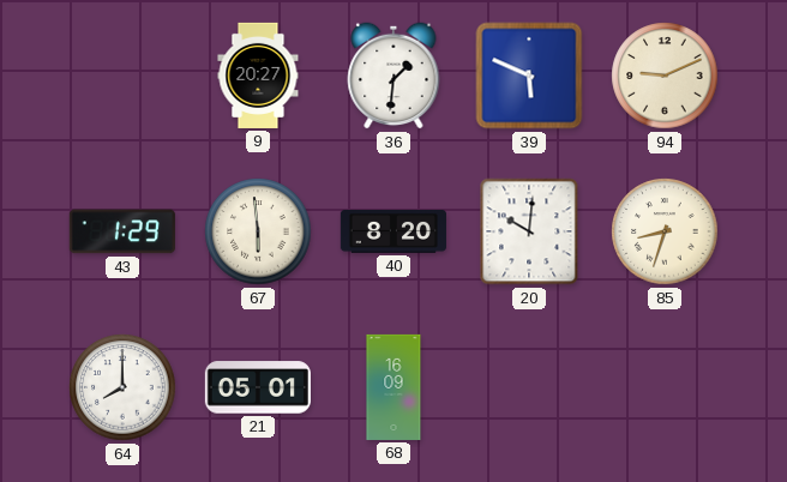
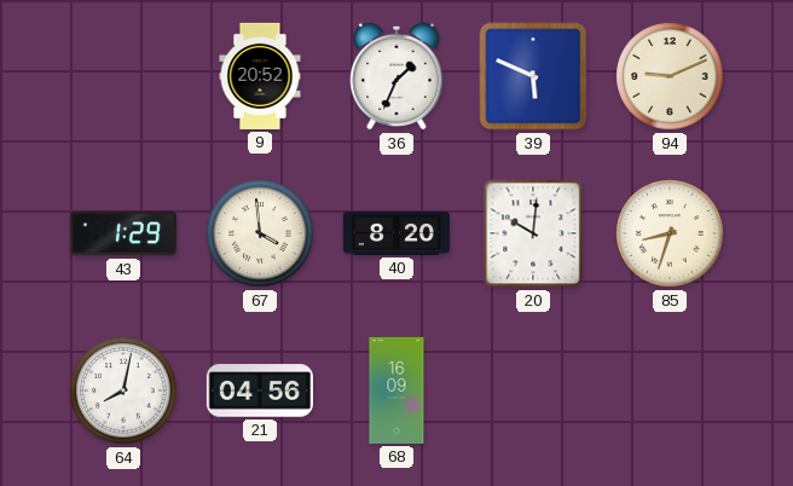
9: 20:27 -> 20:52 (260, 76)
36: 1:31 -> 1:34 (396, 76)
67: 5:59 -> 3:59 (260, 233)
64: 8:00 -> 8:02 (123, 390)
21: 05:01 -> 04:56 (260, 390)
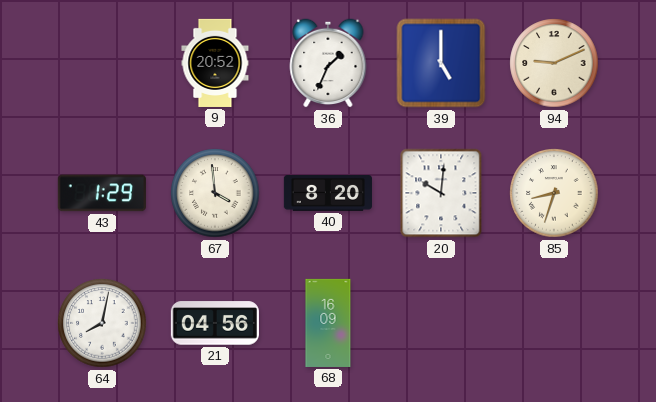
39: 5:49 -> 5:00 (441, 63)
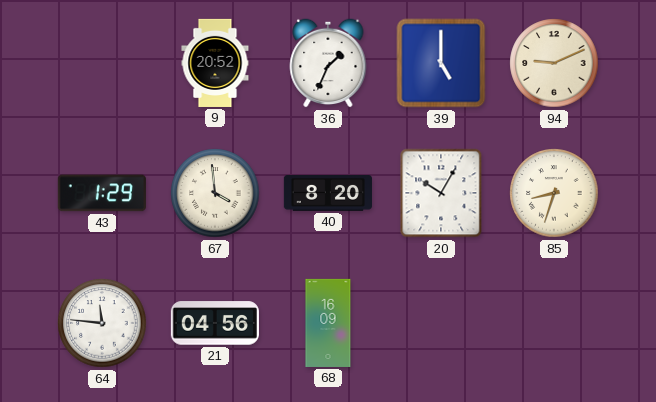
20: 10:01 -> 10:05 (441, 193)
64: 8:02 -> 11:46 (102, 323)
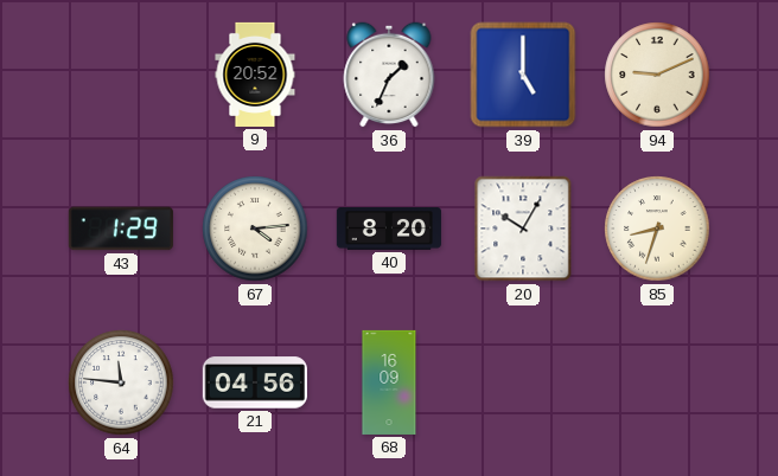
67: 3:59 -> 4:14 (255, 229)
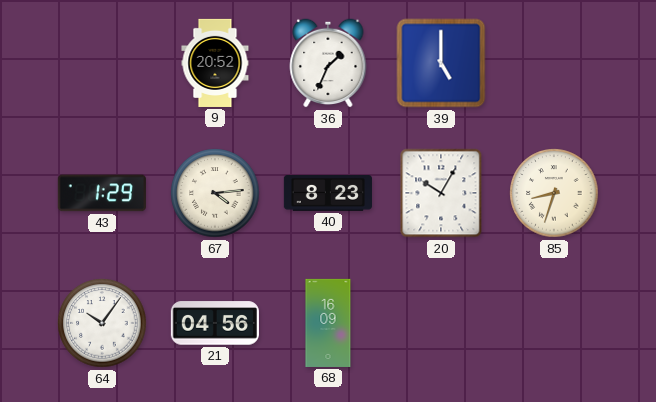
94: 9:11 -> none (657, 75)
40: 8:20 -> 8:23 (328, 194)
64: 11:46 -> 10:06 (102, 323)
